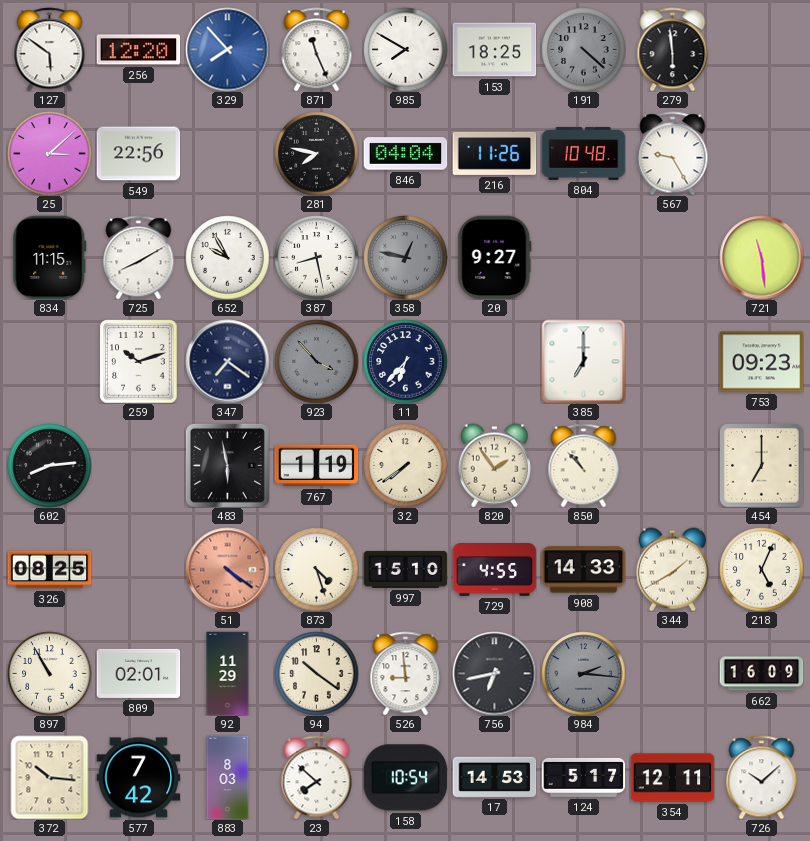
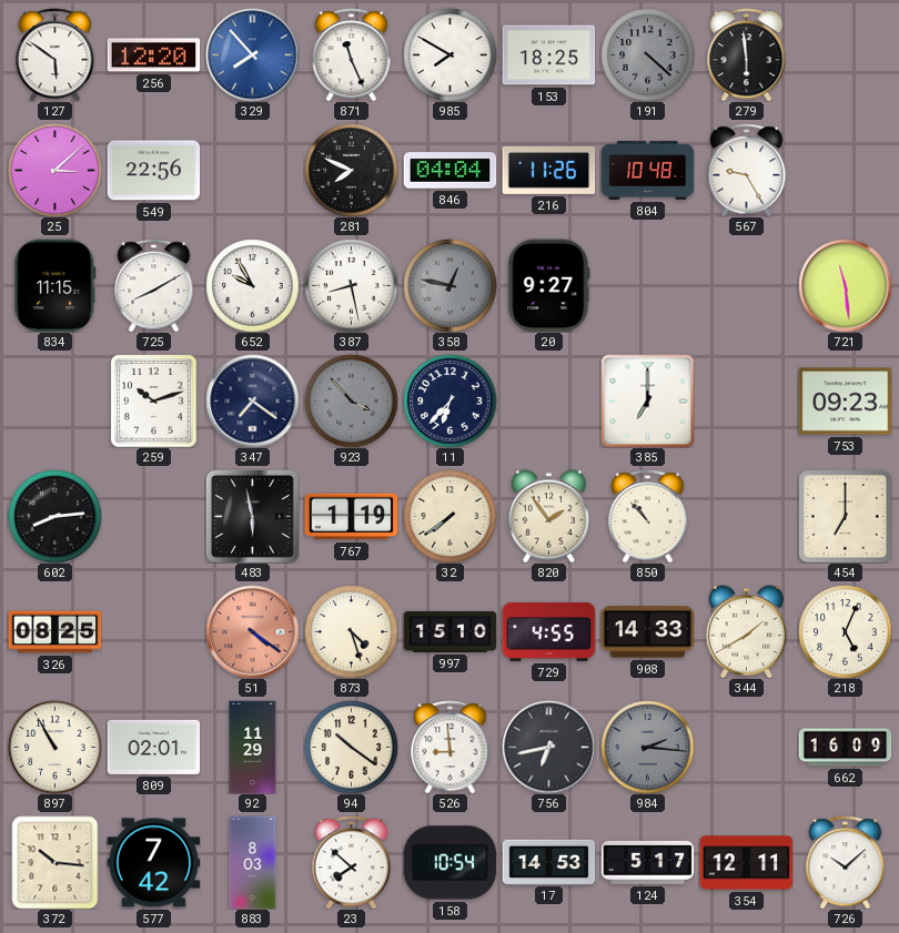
281: 7:47 -> 7:49 (351, 170)
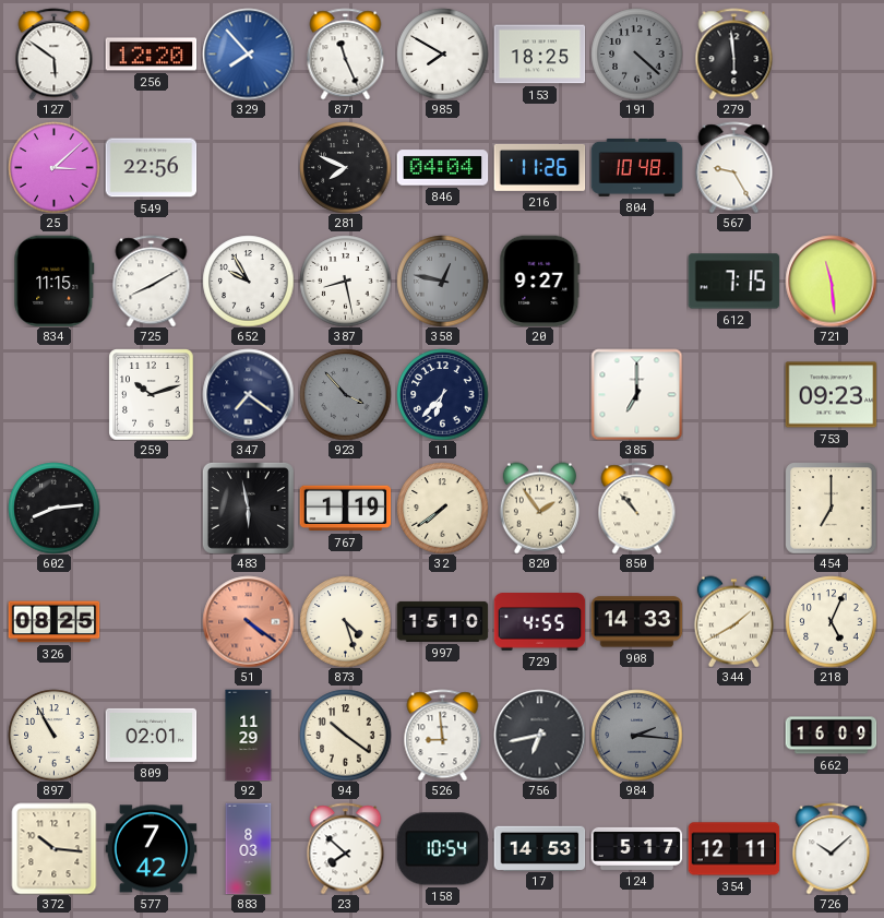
612: none -> 7:15 (733, 282)
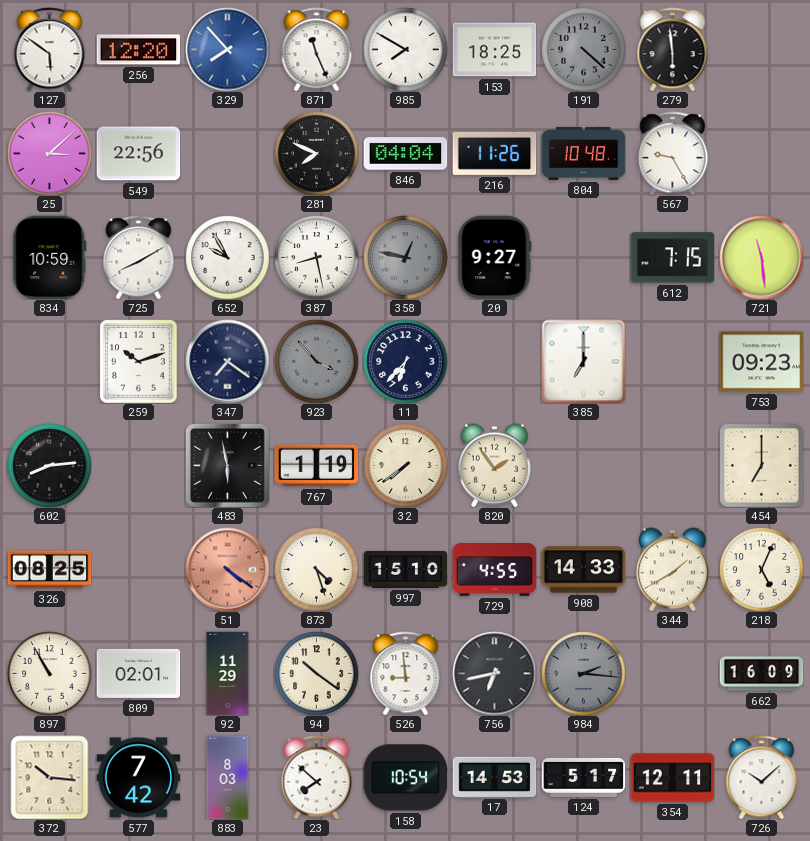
834: 11:15 -> 10:59 (50, 257)
850: 10:53 -> none (637, 508)
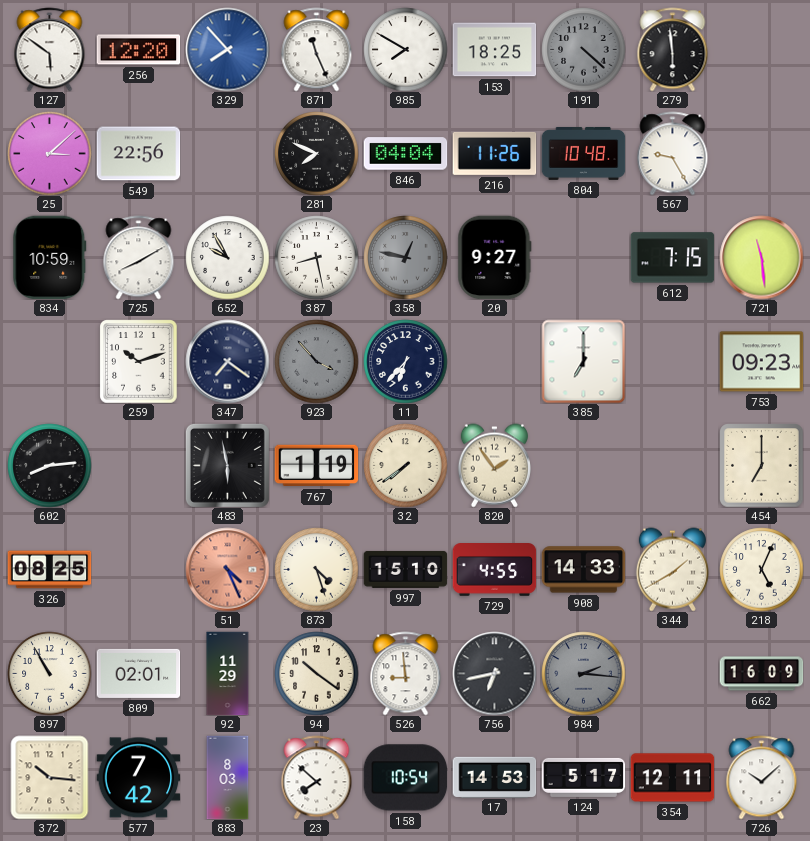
51: 4:21 -> 4:26 (227, 569)
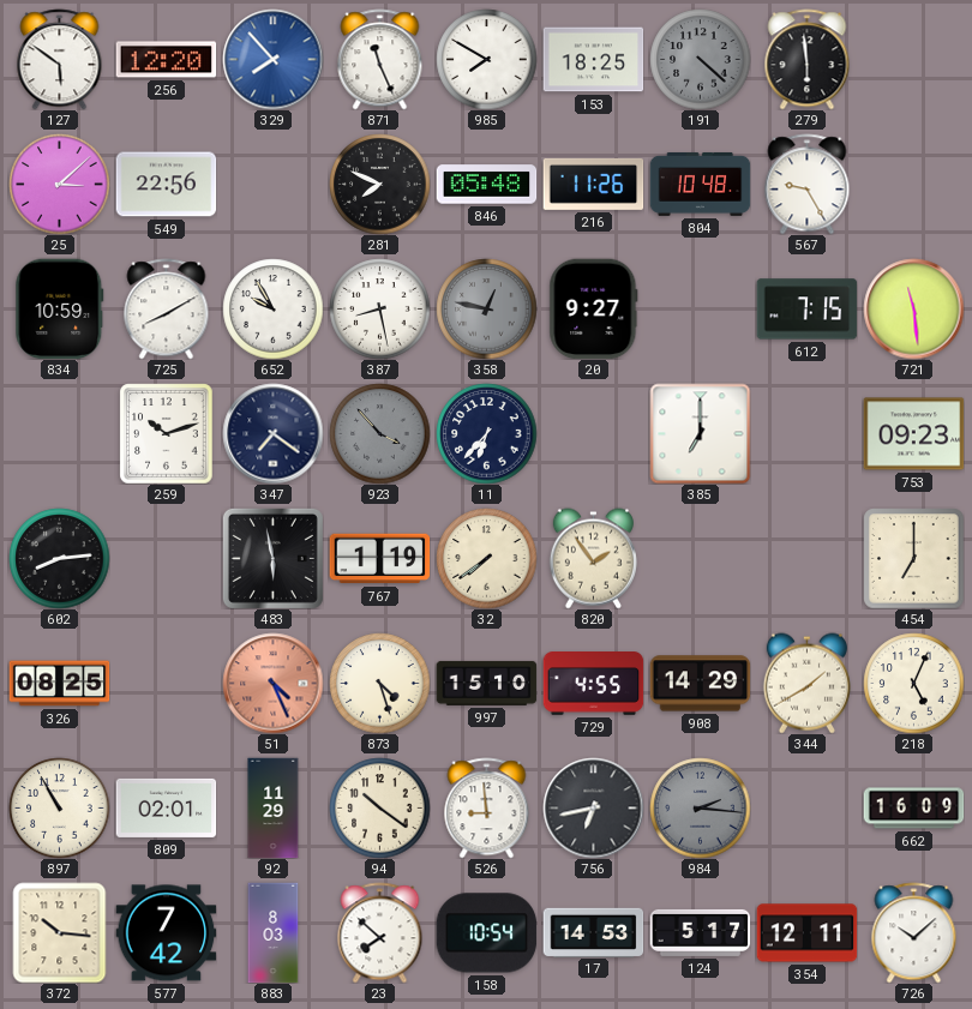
846: 04:04 -> 05:48 (486, 185)
908: 14:33 -> 14:29 (700, 684)
